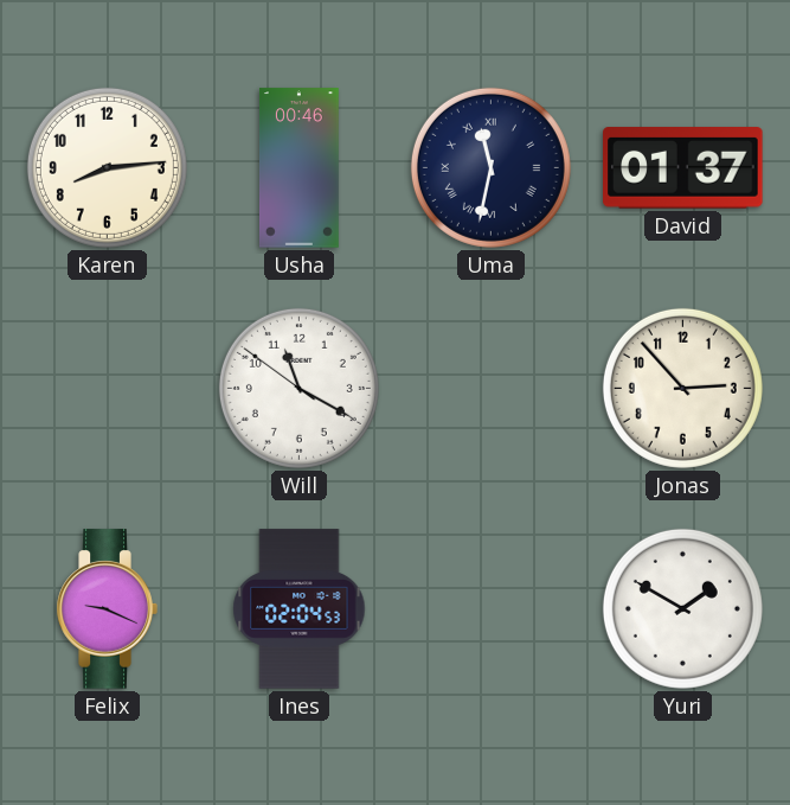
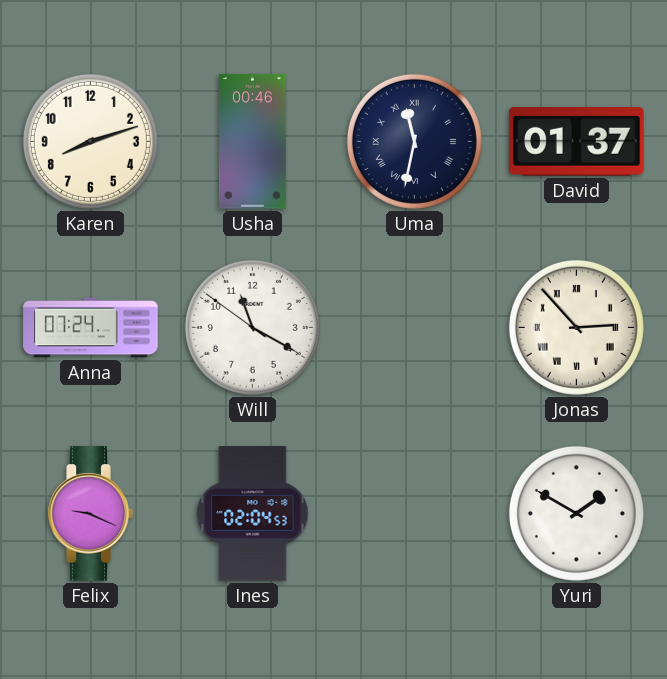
Karen: 8:14 -> 8:12 (90, 141)
Anna: none -> 07:24 (91, 328)
Jonas numerals: Arabic -> Roman (576, 327)
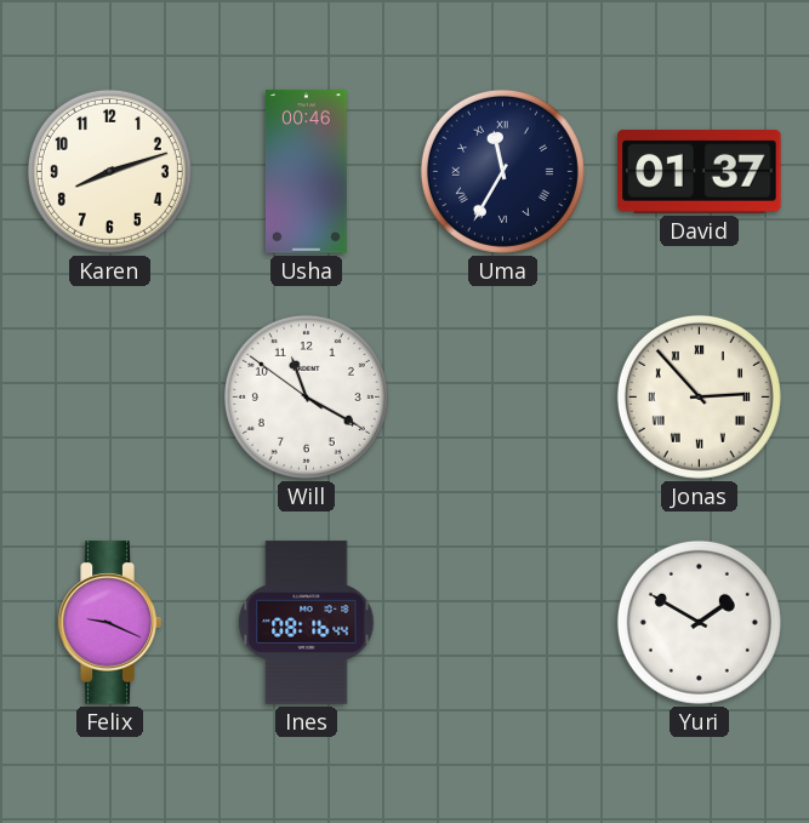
Uma: 11:32 -> 11:35 (502, 171)
Anna: 07:24 -> none (91, 328)
Ines: 02:04 -> 08:16 (307, 623)
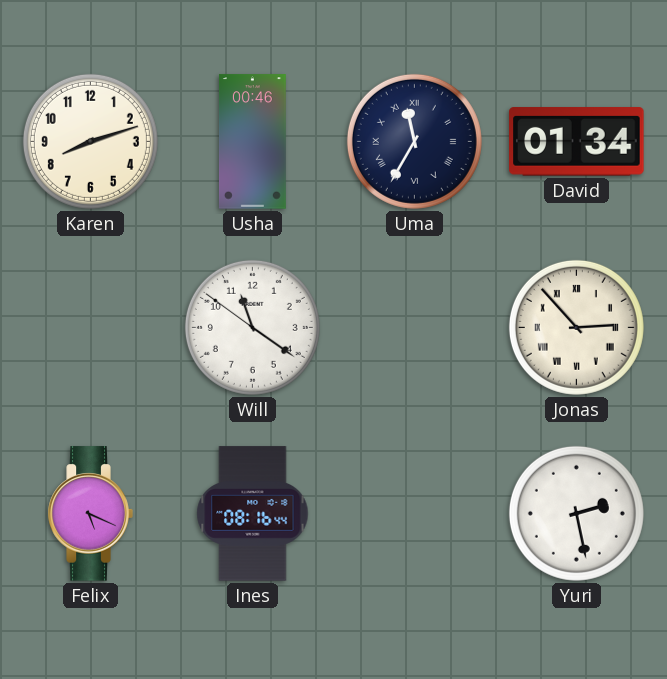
David: 01:37 -> 01:34 (577, 142)
Will: 11:19 -> 11:20 (252, 327)
Felix: 9:19 -> 5:19 (90, 514)
Yuri: 1:50 -> 2:28 (576, 513)
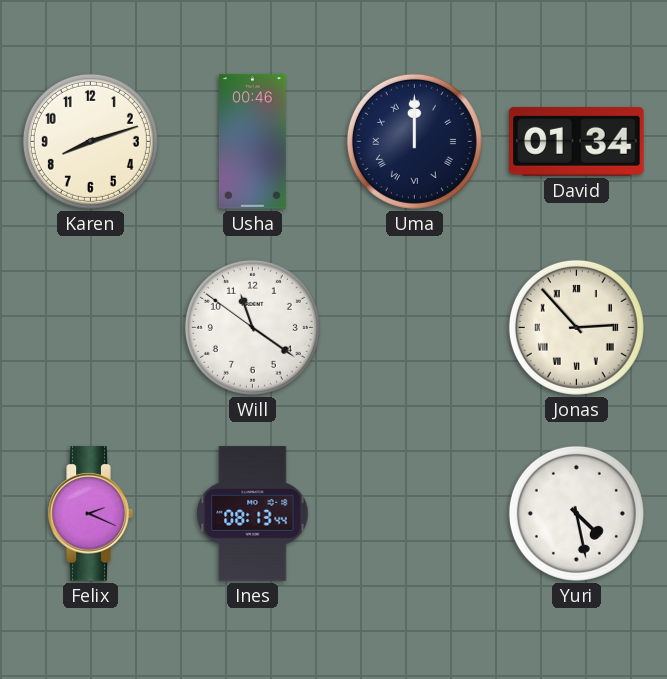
Uma: 11:35 -> 12:00 (414, 141)
Felix: 5:19 -> 2:19 (90, 514)
Ines: 08:16 -> 08:13 (253, 514)
Yuri: 2:28 -> 4:28 (576, 513)
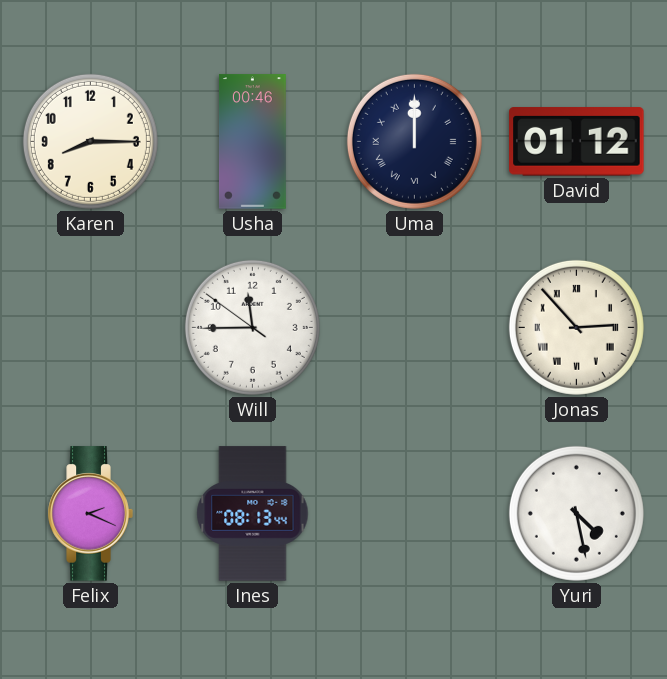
Karen: 8:12 -> 8:15 (90, 141)
David: 01:34 -> 01:12 (577, 142)
Will: 11:20 -> 11:44 (252, 327)
